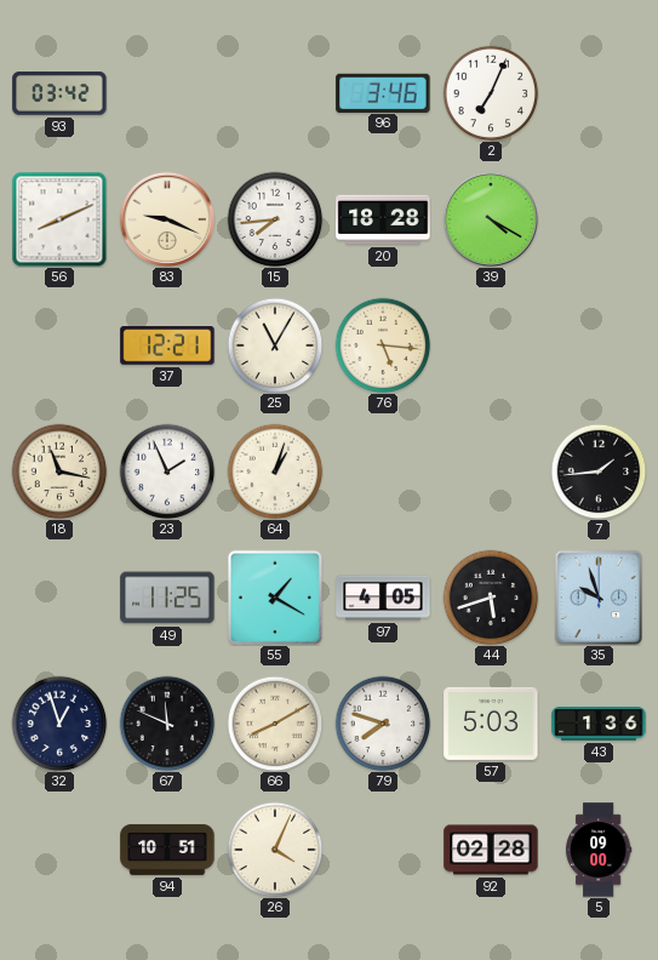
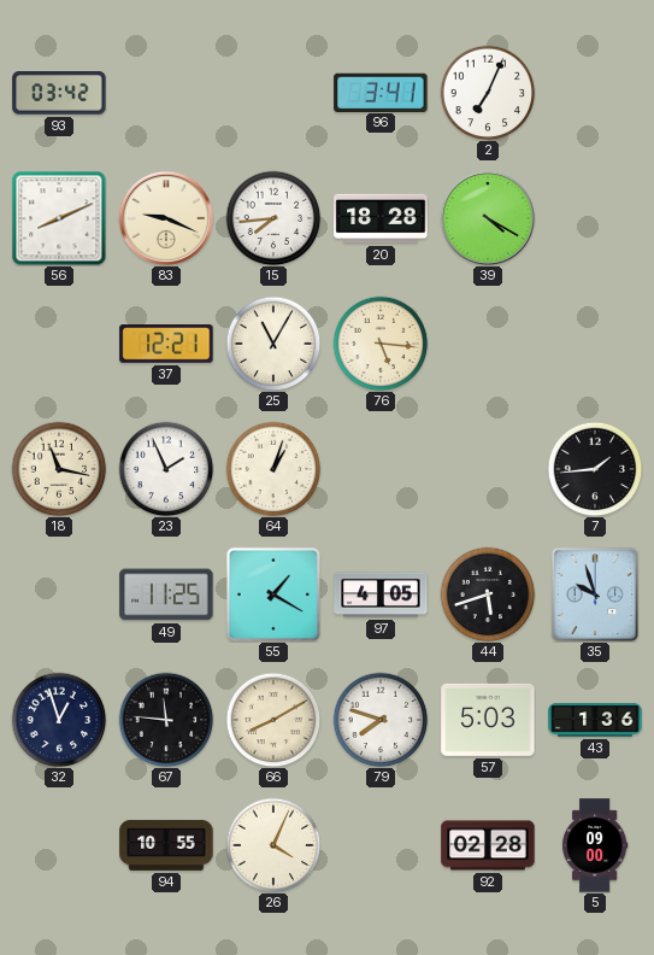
96: 3:46 -> 3:41 (381, 92)
67: 11:49 -> 11:46 (166, 720)
94: 10:51 -> 10:55 (166, 845)
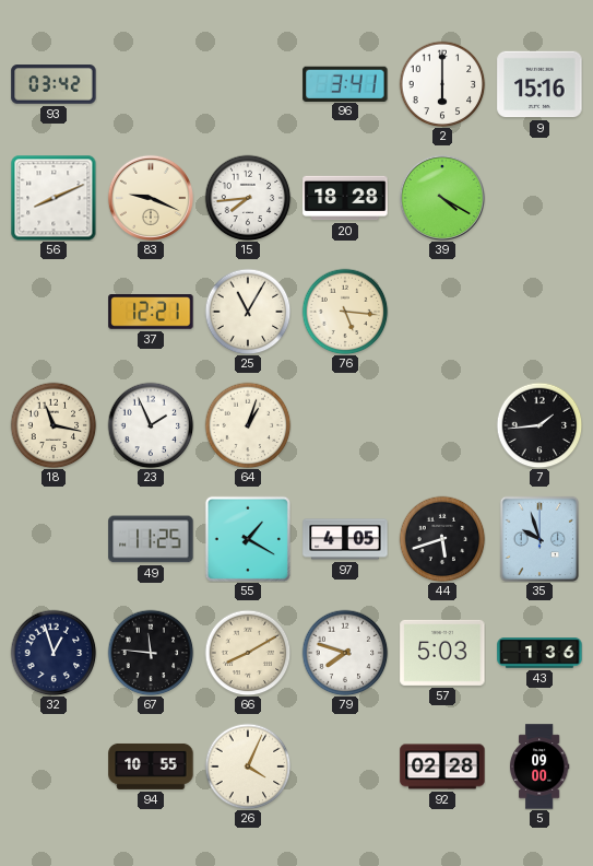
2: 7:04 -> 6:00 (442, 84)
9: none -> 15:16 (539, 84)
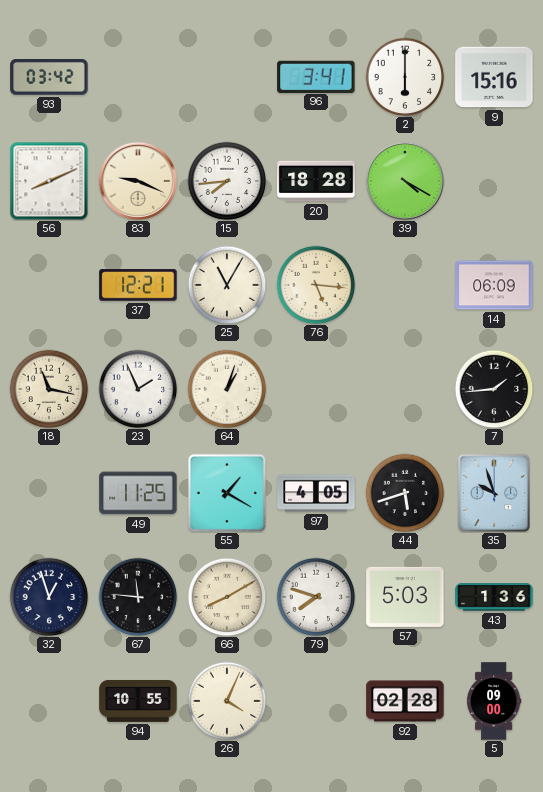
14: none -> 06:09 (494, 285)
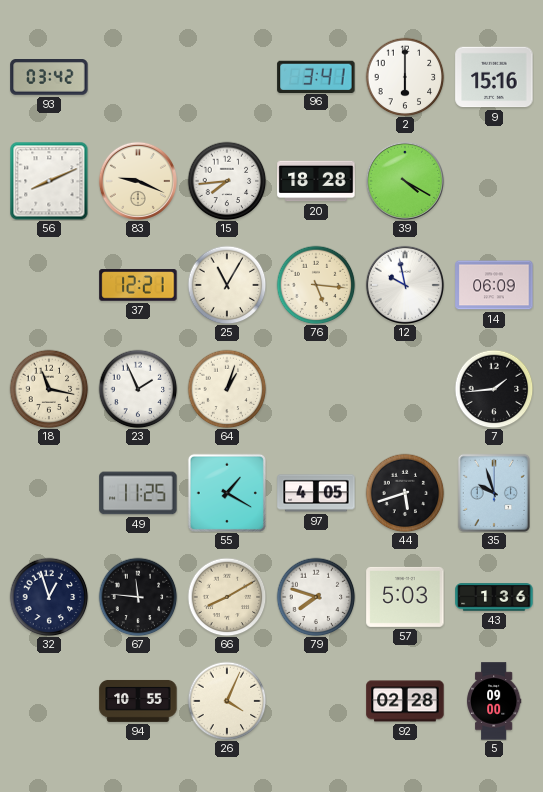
12: none -> 9:58 (405, 285)
